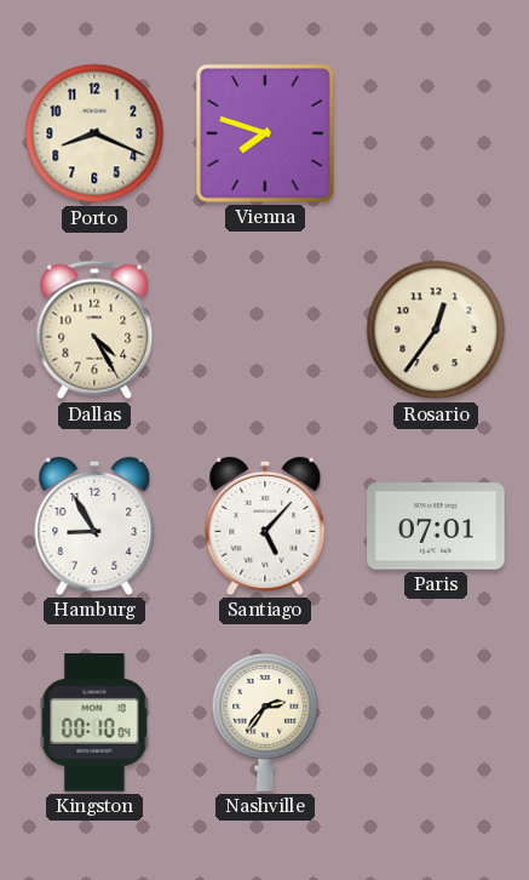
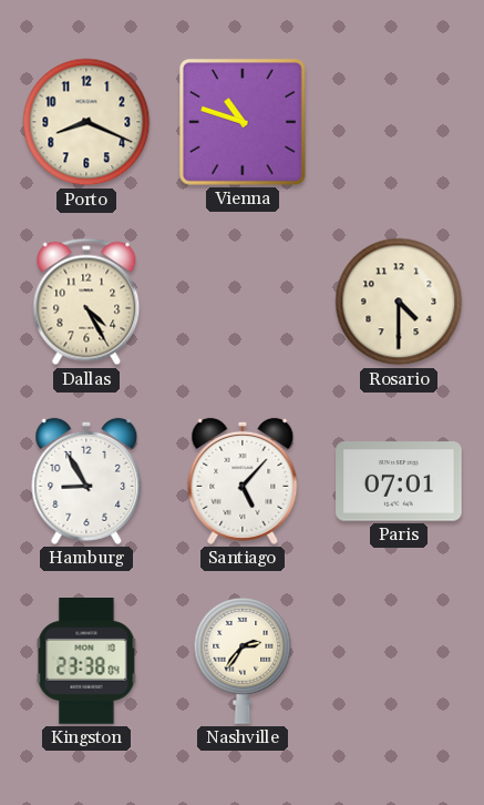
Vienna: 7:48 -> 10:48 (243, 122)
Rosario: 12:36 -> 4:30 (399, 302)
Kingston: 00:10 -> 23:38 (86, 662)
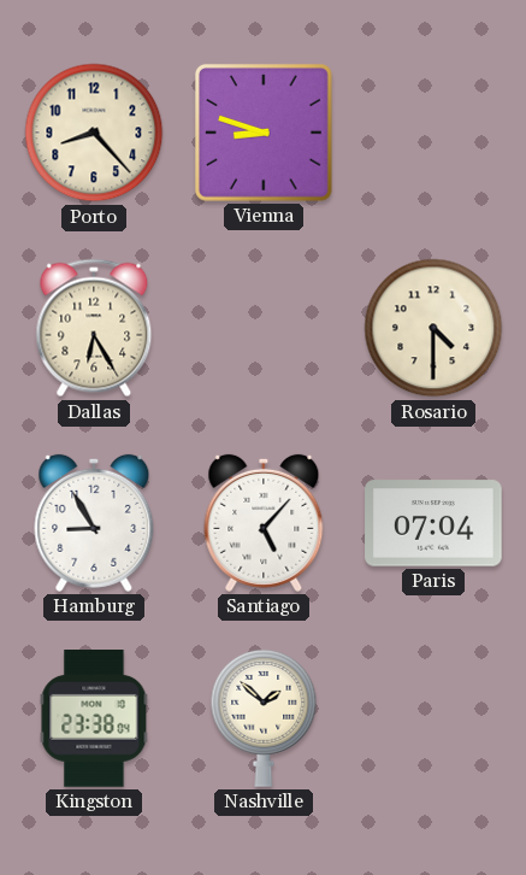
Porto: 8:19 -> 8:23 (94, 133)
Vienna: 10:48 -> 8:48 (264, 133)
Dallas: 4:25 -> 6:25 (94, 328)
Paris: 07:01 -> 07:04 (433, 523)
Nashville: 2:36 -> 1:52 (264, 718)
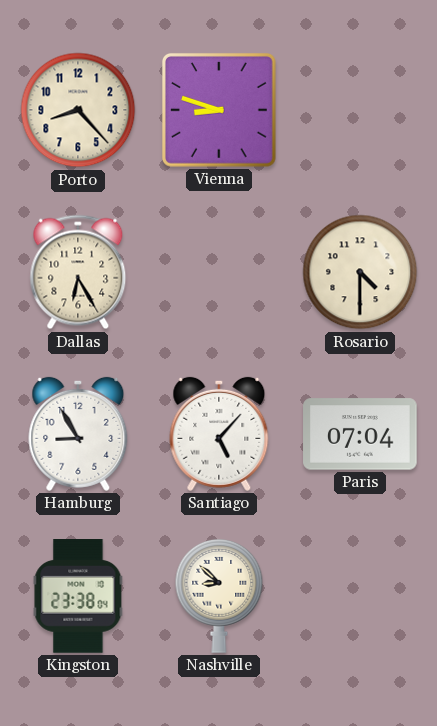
Nashville: 1:52 -> 8:52 (219, 596)
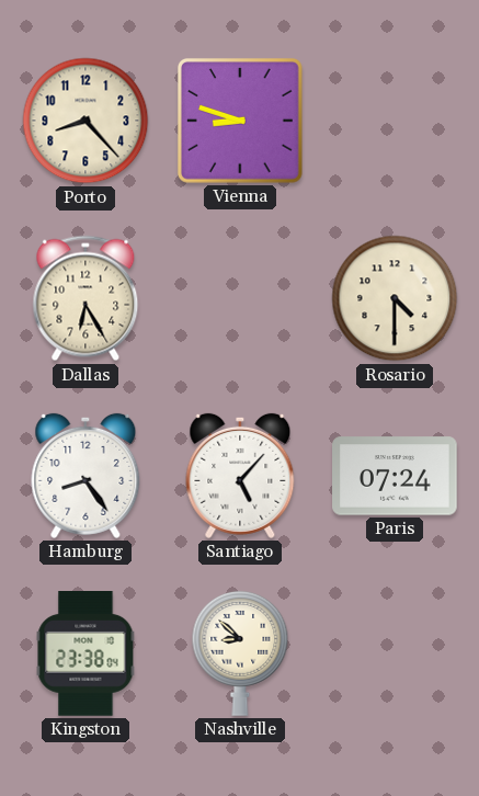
Hamburg: 8:55 -> 8:24 (85, 476)
Paris: 07:04 -> 07:24 (395, 476)
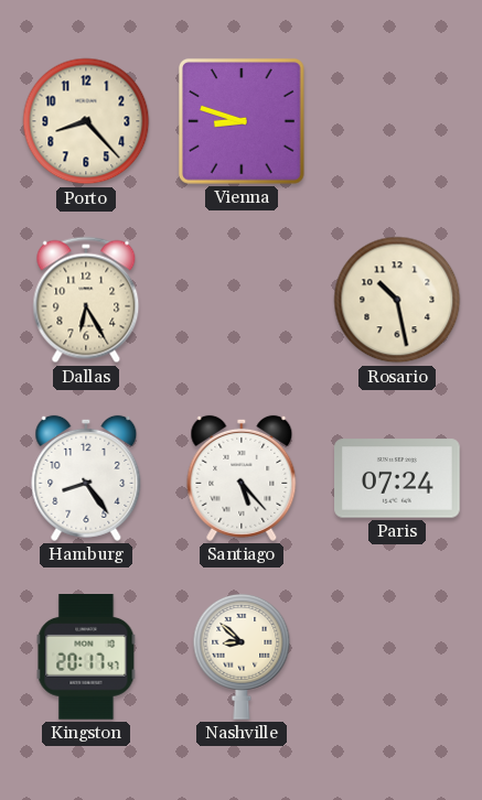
Rosario: 4:30 -> 10:28 (397, 300)
Santiago: 5:07 -> 5:23 (242, 478)
Kingston: 23:38 -> 20:17 (86, 658)
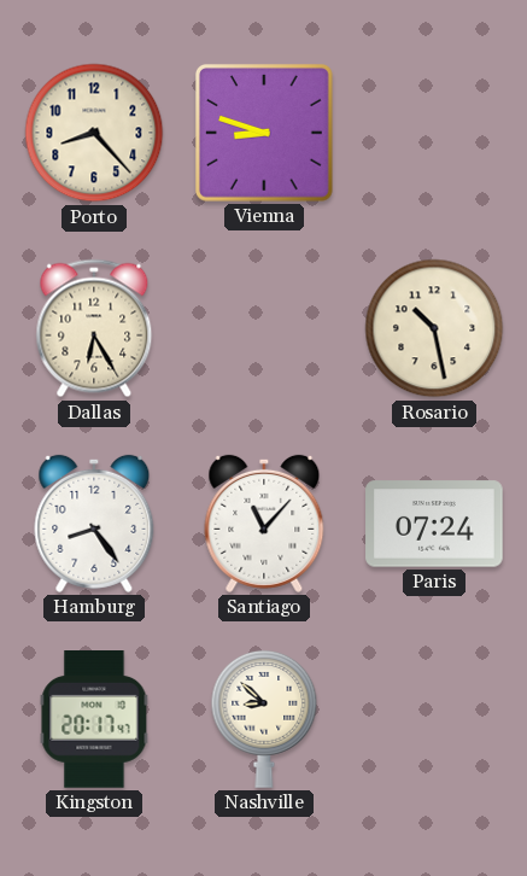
Santiago: 5:23 -> 11:07 (264, 524)
